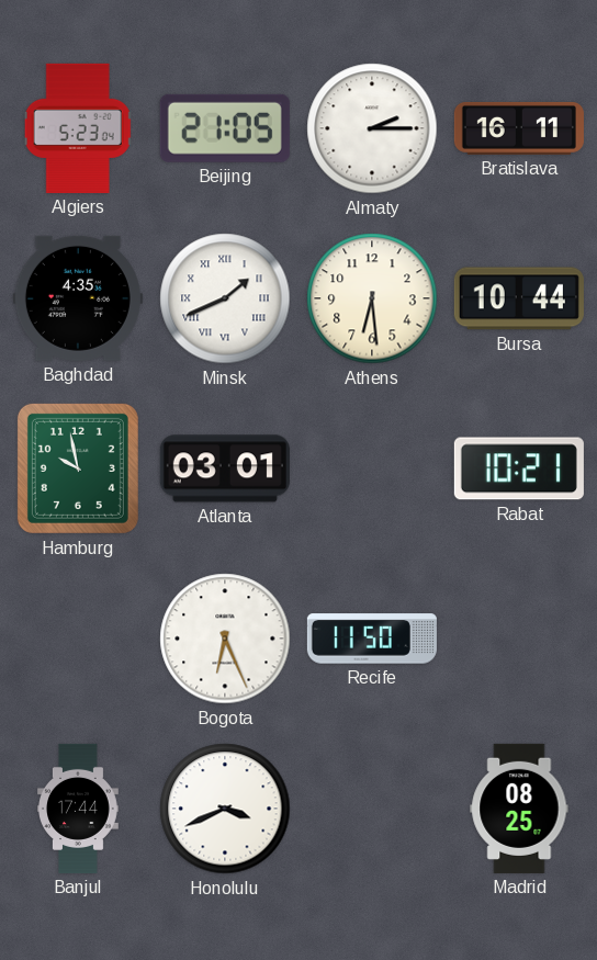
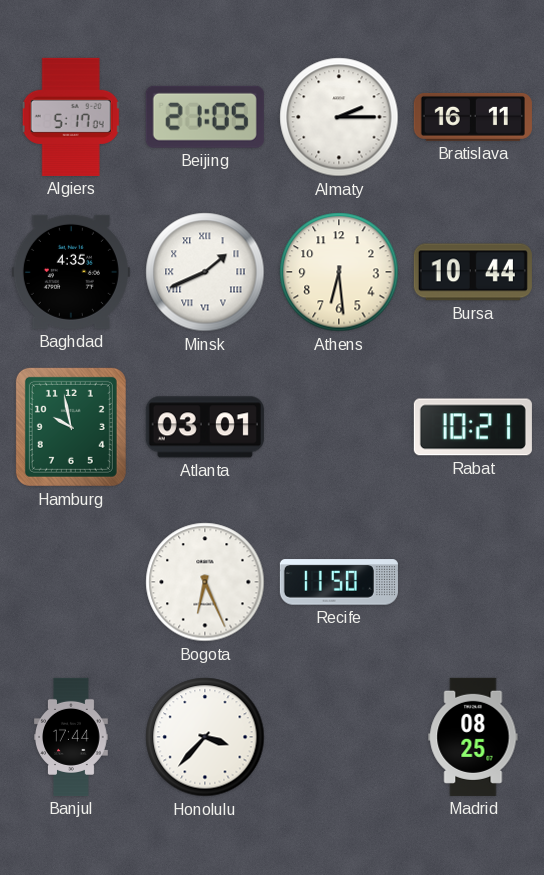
Algiers: 5:23 -> 5:17 (71, 117)
Honolulu: 3:41 -> 3:37 (205, 737)
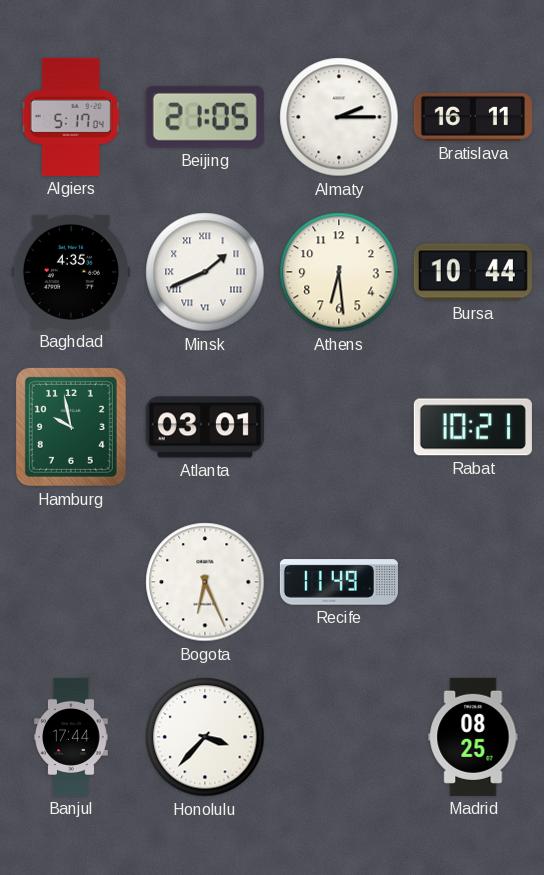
Recife: 11:50 -> 11:49 (339, 582)
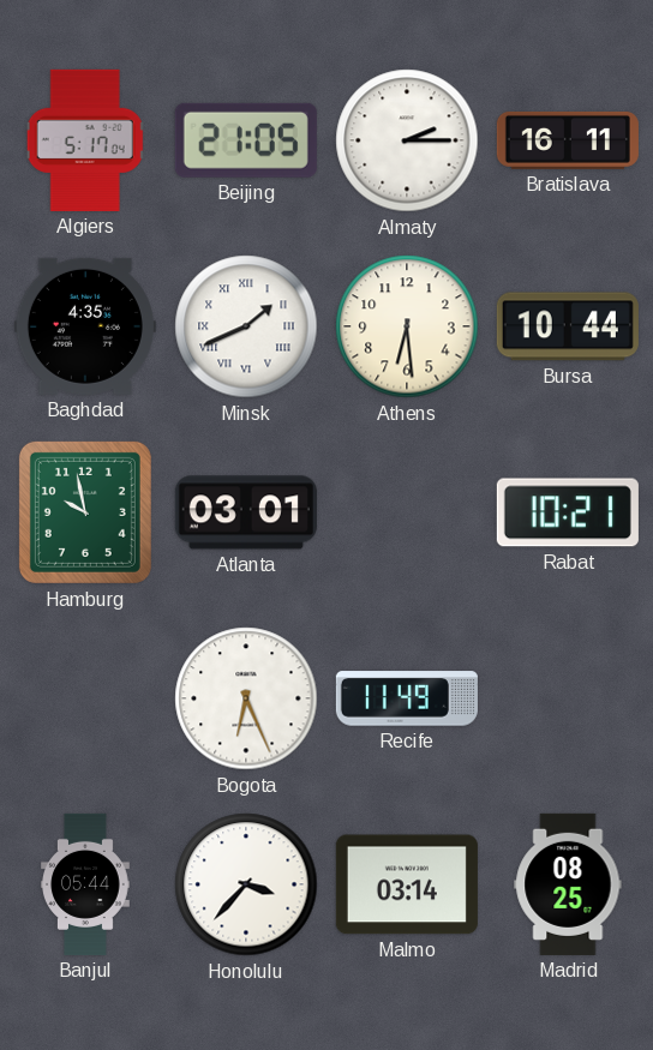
Banjul: 17:44 -> 05:44 (86, 884)
Malmo: none -> 03:14 (407, 884)
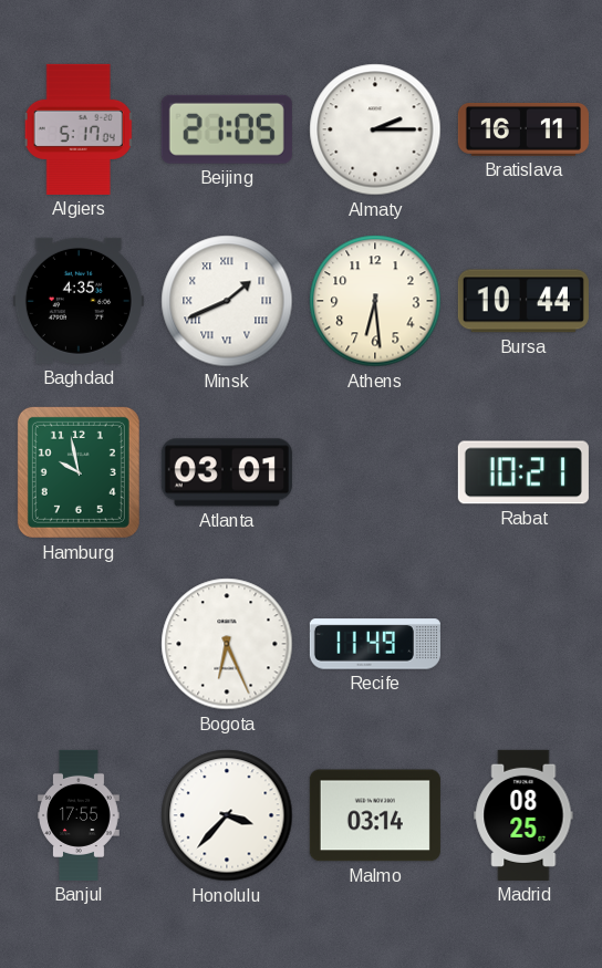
Banjul: 05:44 -> 17:55 (80, 815)
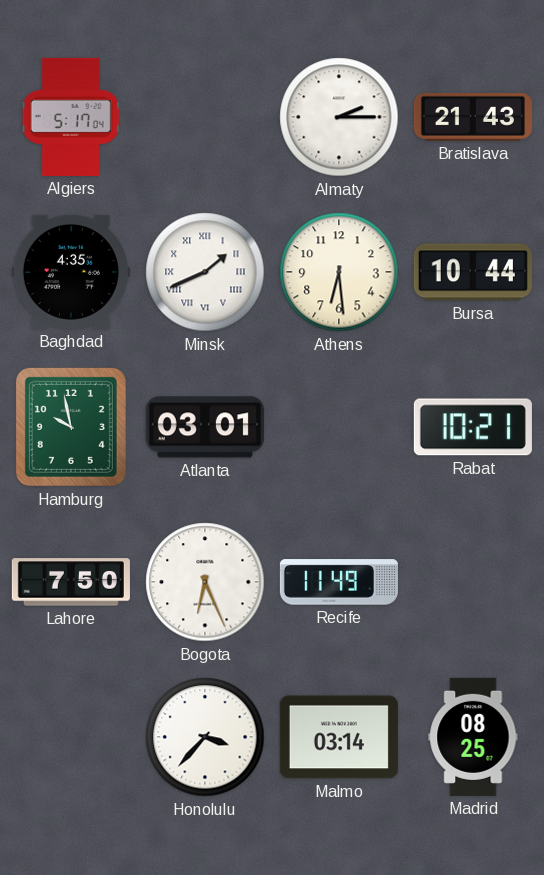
Beijing: 21:05 -> none (227, 129)
Bratislava: 16:11 -> 21:43 (473, 117)
Lahore: none -> 7:50 (71, 582)
Banjul: 17:55 -> none (80, 815)
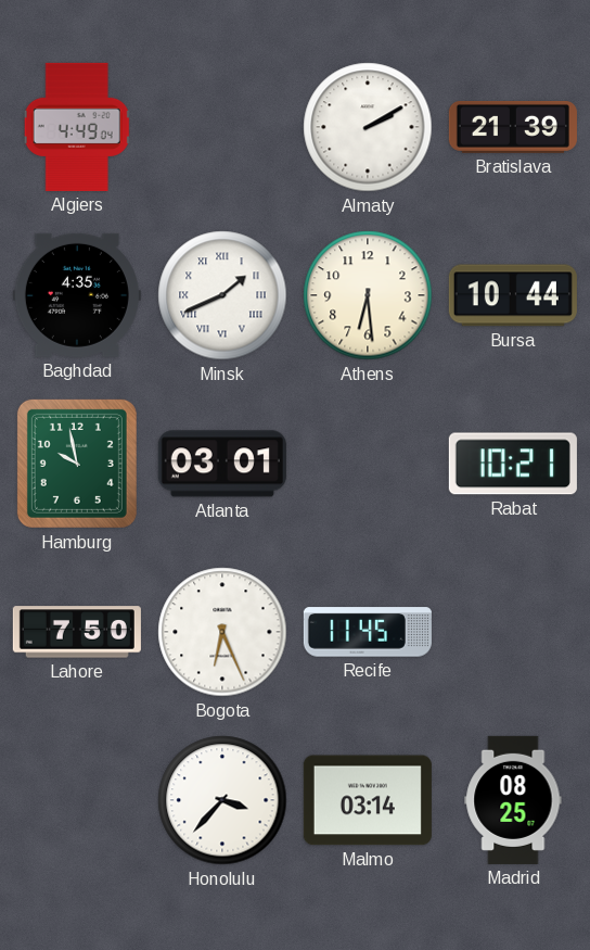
Algiers: 5:17 -> 4:49 (77, 127)
Almaty: 2:15 -> 2:10 (368, 127)
Bratislava: 21:43 -> 21:39 (513, 127)
Recife: 11:49 -> 11:45 (368, 632)
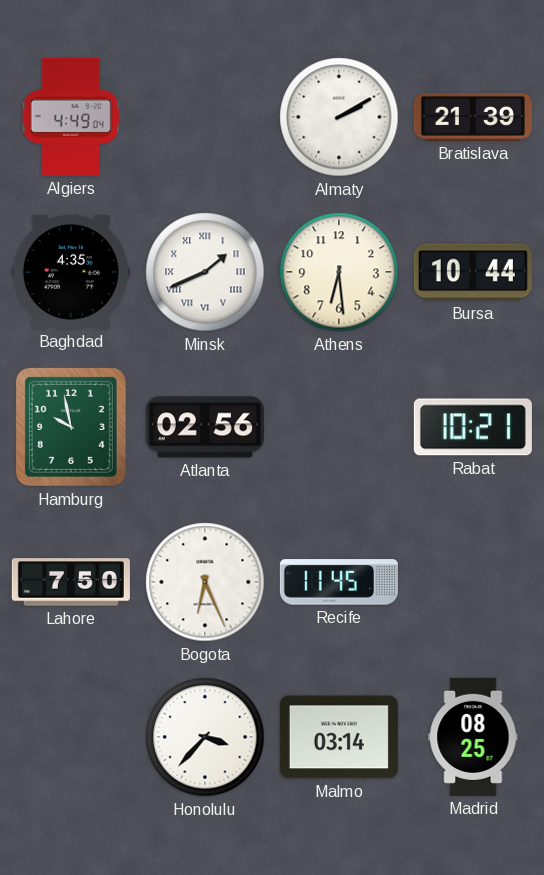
Atlanta: 03:01 -> 02:56 (205, 427)
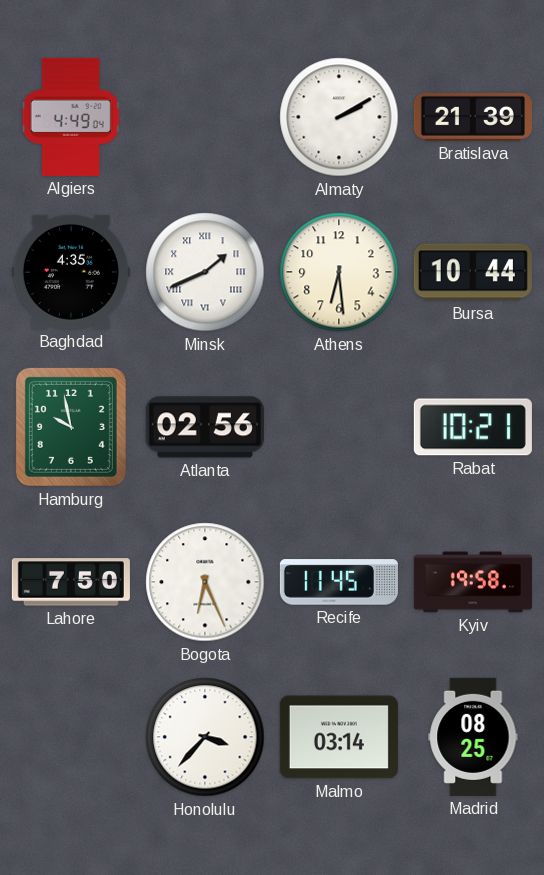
Kyiv: none -> 19:58 (473, 582)
